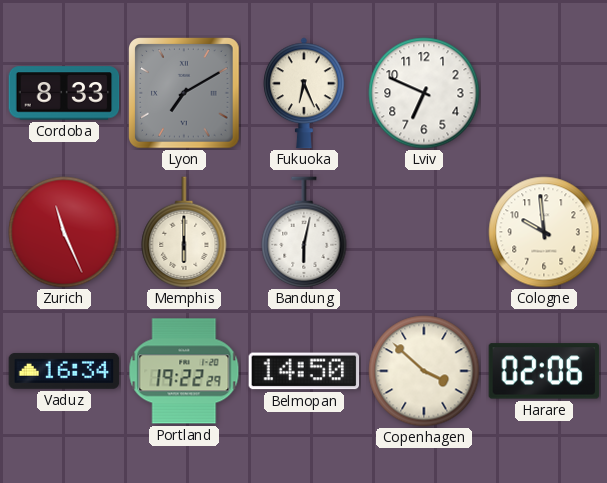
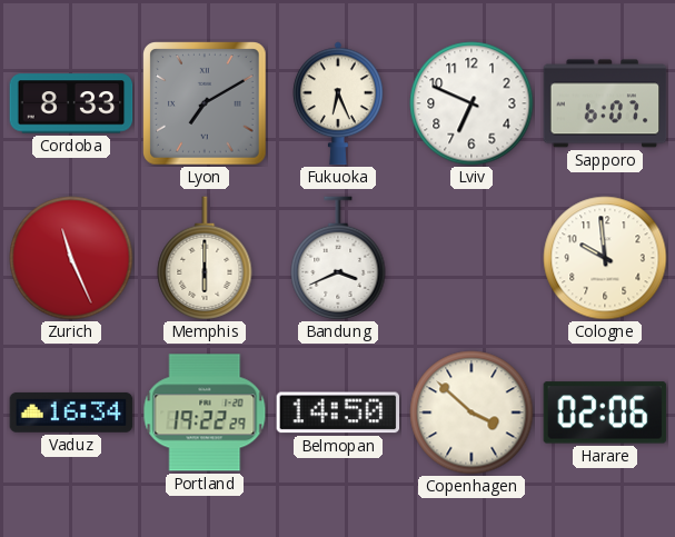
Sapporo: none -> 6:07 (605, 103)
Bandung: 6:02 -> 3:41 (338, 258)
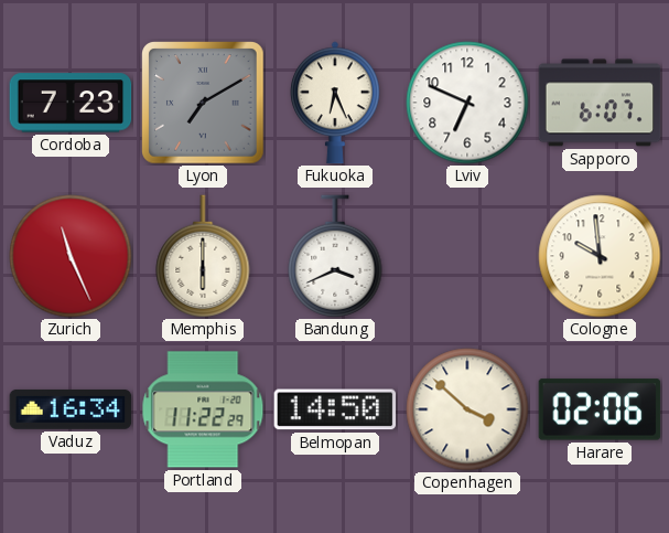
Cordoba: 8:33 -> 7:23 (71, 103)
Portland: 19:22 -> 11:22 (203, 409)
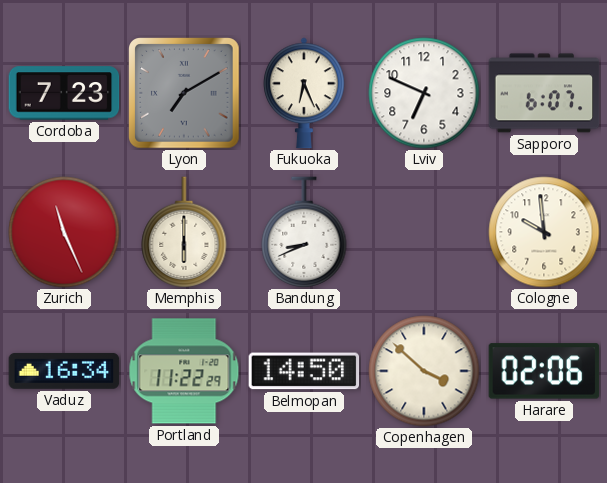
Bandung: 3:41 -> 8:41 (304, 232)
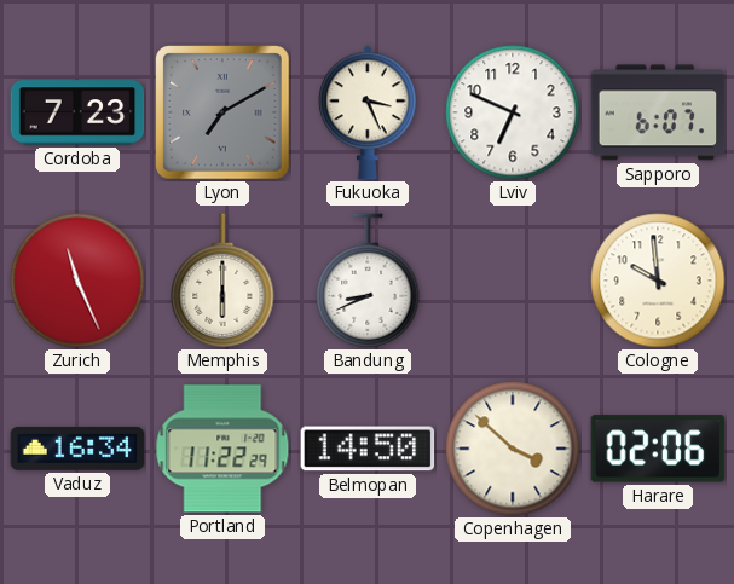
Fukuoka: 6:26 -> 3:26 (369, 112)
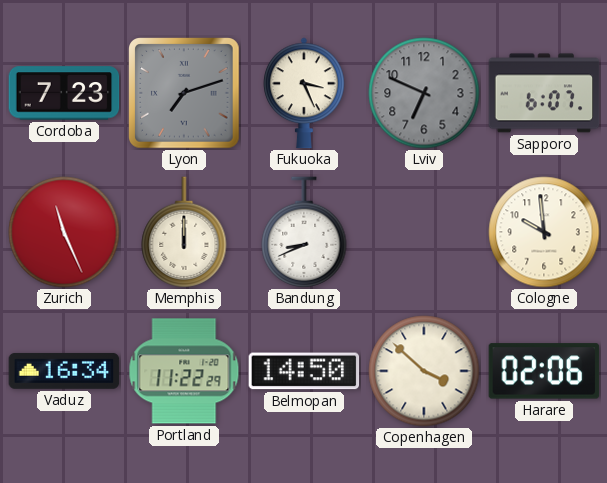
Lyon: 7:10 -> 7:12 (184, 93)
Lviv dial: white -> grey (424, 93)
Memphis: 6:00 -> 12:00 (184, 232)
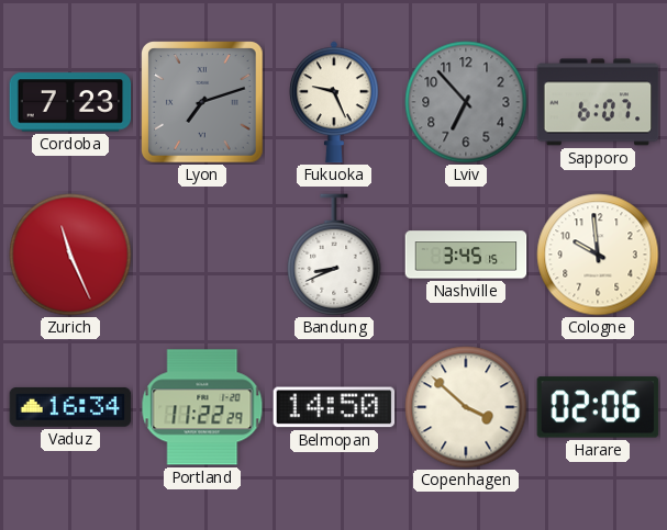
Fukuoka: 3:26 -> 9:26 (335, 102)
Lviv: 6:49 -> 6:53 (466, 102)
Memphis: 12:00 -> none (184, 232)
Nashville: none -> 3:45 (466, 255)
